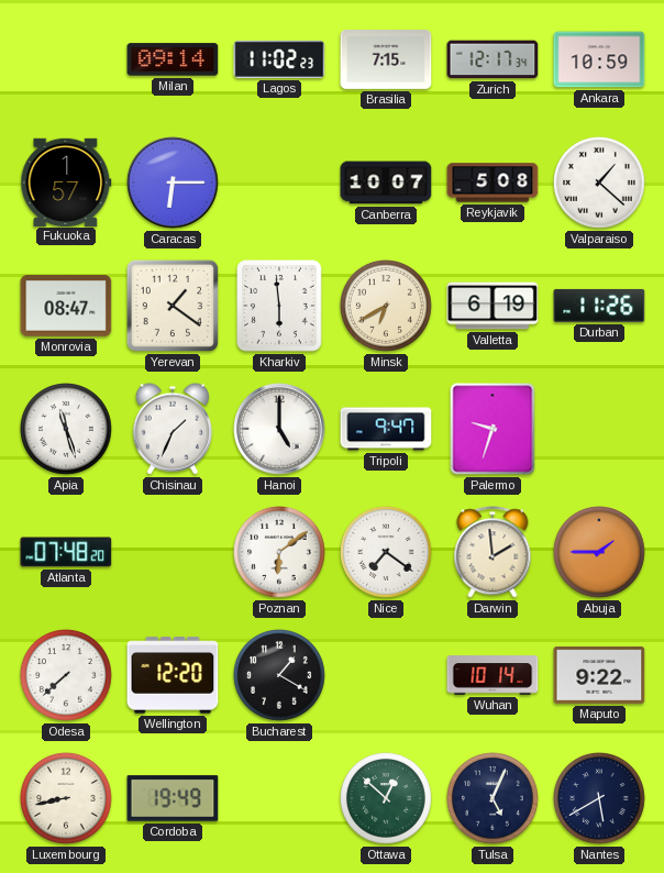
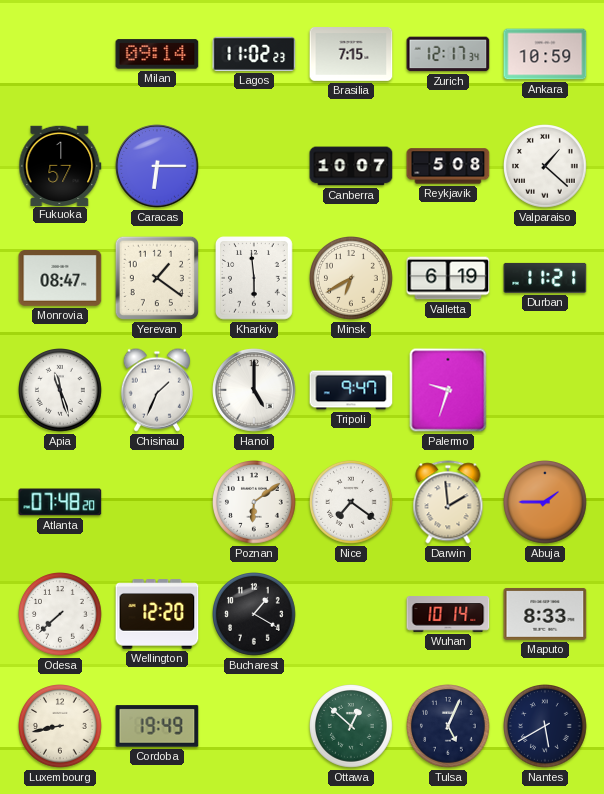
Durban: 11:26 -> 11:21 (545, 278)
Maputo: 9:22 -> 8:33 (545, 614)
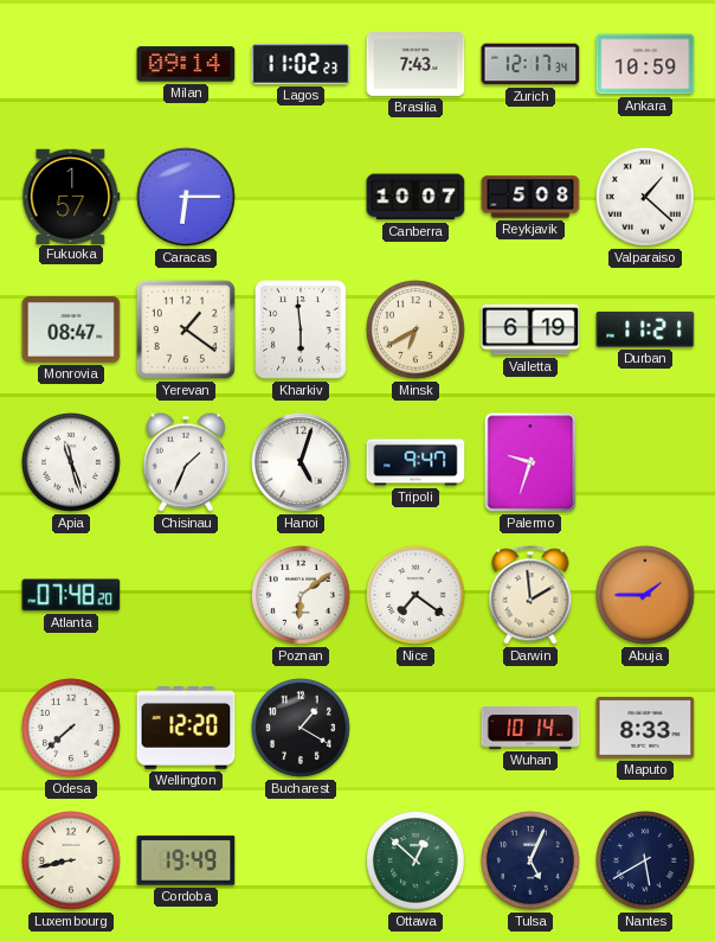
Brasilia: 7:15 -> 7:43 (416, 65)
Hanoi: 5:00 -> 5:03 (301, 462)
